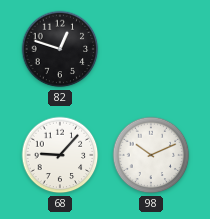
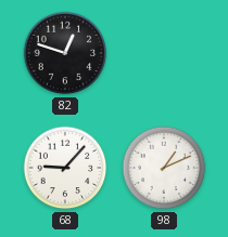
98: 10:11 -> 1:11 (164, 168)
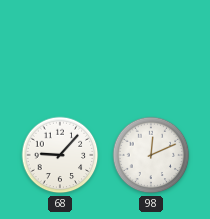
82: 12:48 -> none (65, 53)
98: 1:11 -> 12:11 (151, 155)
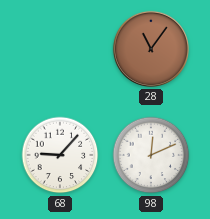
28: none -> 11:06 (151, 49)
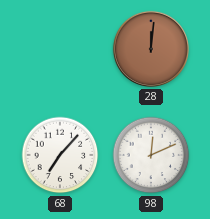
28: 11:06 -> 12:01 (151, 49)
68: 9:07 -> 7:07 (60, 155)
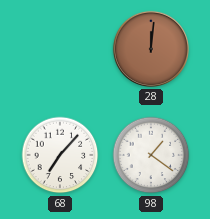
98: 12:11 -> 1:21 (151, 155)
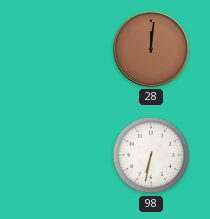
68: 7:07 -> none (60, 155)
98: 1:21 -> 6:32 (151, 155)
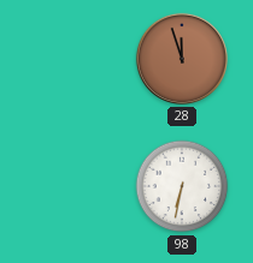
28: 12:01 -> 11:57 (182, 59)
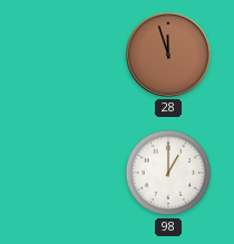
98: 6:32 -> 1:00 (168, 173)
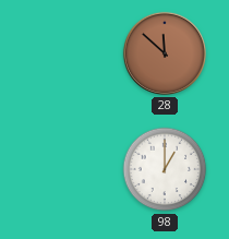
28: 11:57 -> 11:52 (165, 53)
